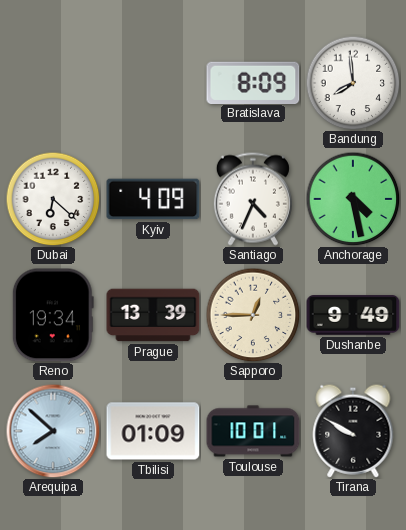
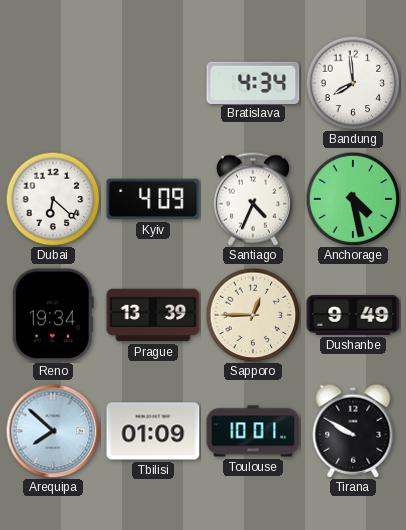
Bratislava: 8:09 -> 4:34 (253, 82)
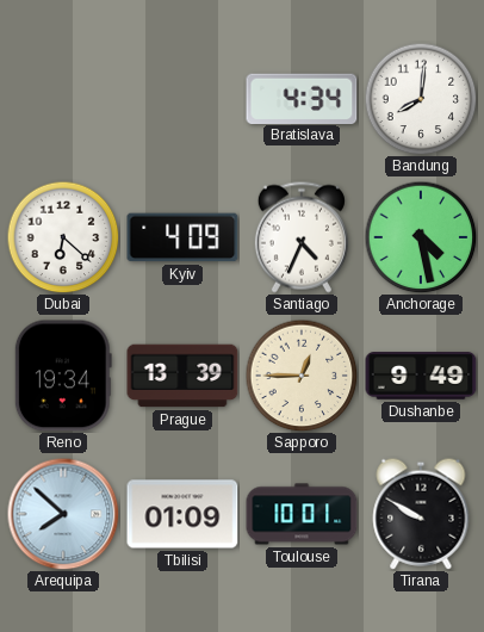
Bandung: 7:59 -> 8:01 (421, 99)
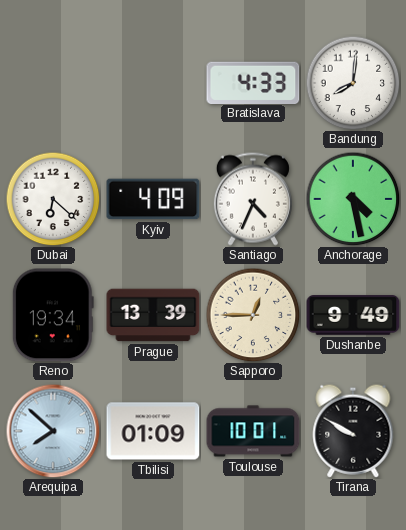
Bratislava: 4:34 -> 4:33 (253, 82)
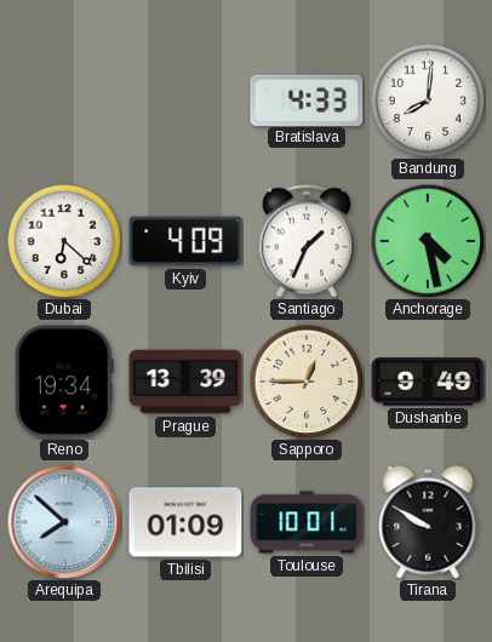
Santiago: 4:34 -> 1:34 (307, 241)
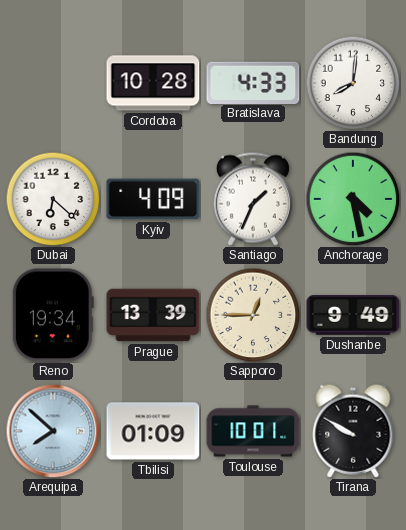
Cordoba: none -> 10:28 (153, 83)
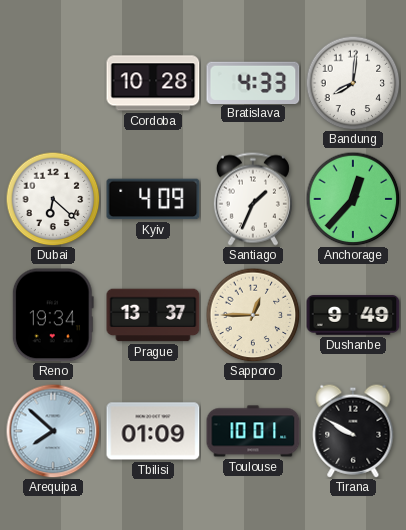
Anchorage: 4:28 -> 12:37 (353, 199)
Prague: 13:39 -> 13:37 (153, 315)
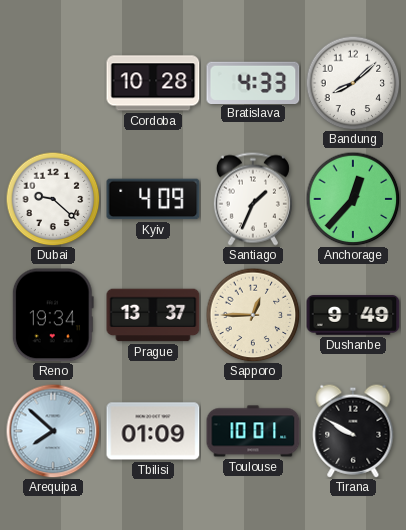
Bandung: 8:01 -> 8:08 (353, 83)
Dubai: 6:22 -> 9:22 (53, 199)
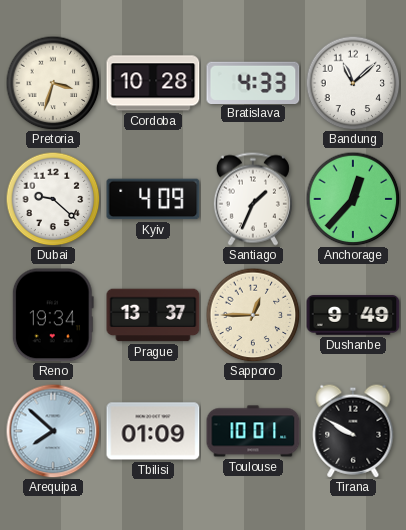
Pretoria: none -> 3:33 (53, 83)
Bandung: 8:08 -> 11:08 (353, 83)
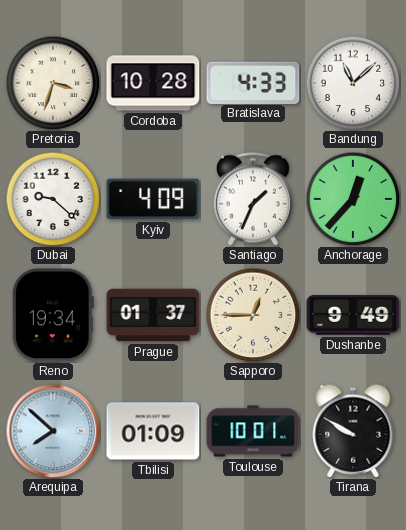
Prague: 13:37 -> 01:37 (153, 315)
